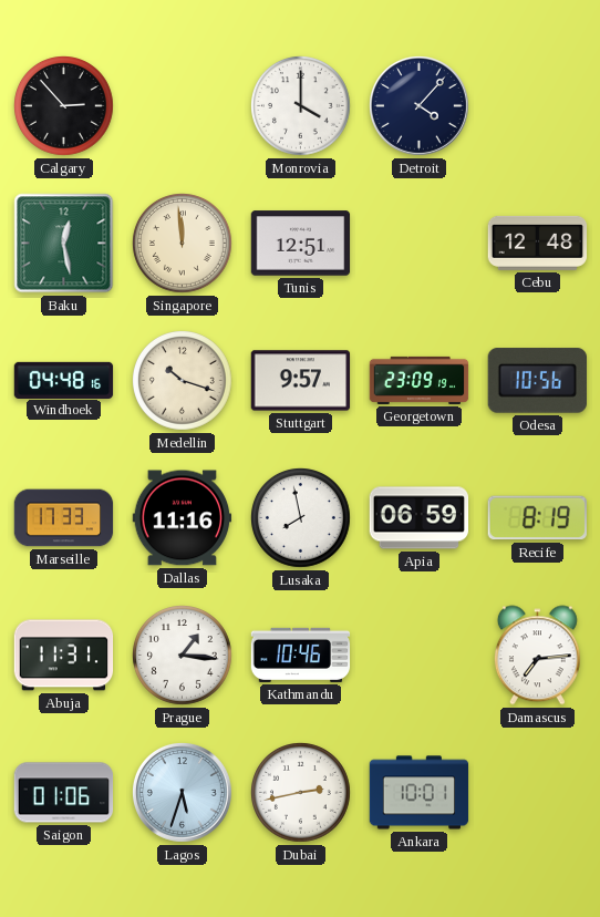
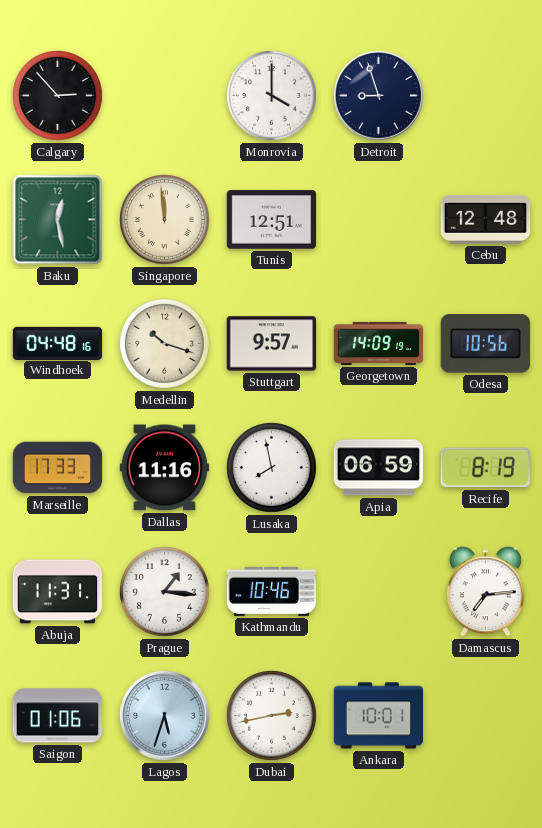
Detroit: 4:07 -> 8:57 (379, 96)
Georgetown: 23:09 -> 14:09 (379, 343)
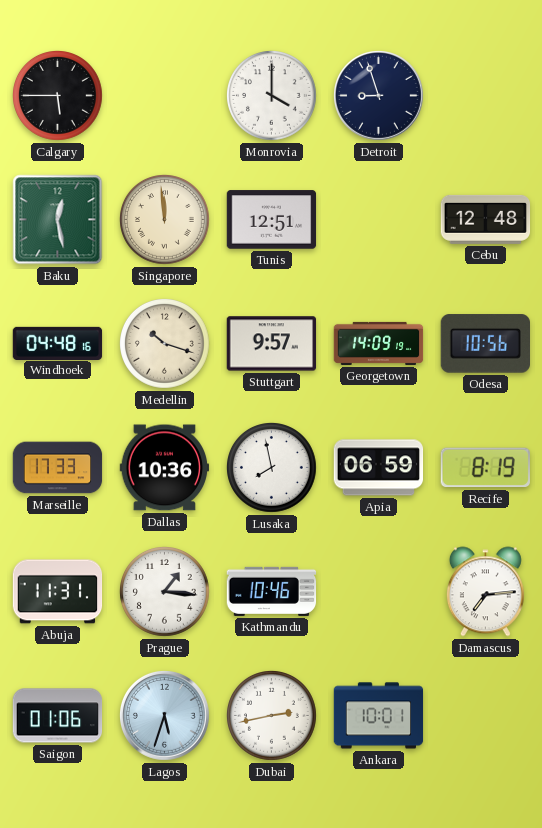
Calgary: 2:53 -> 5:45 (58, 96)
Dallas: 11:16 -> 10:36 (165, 468)
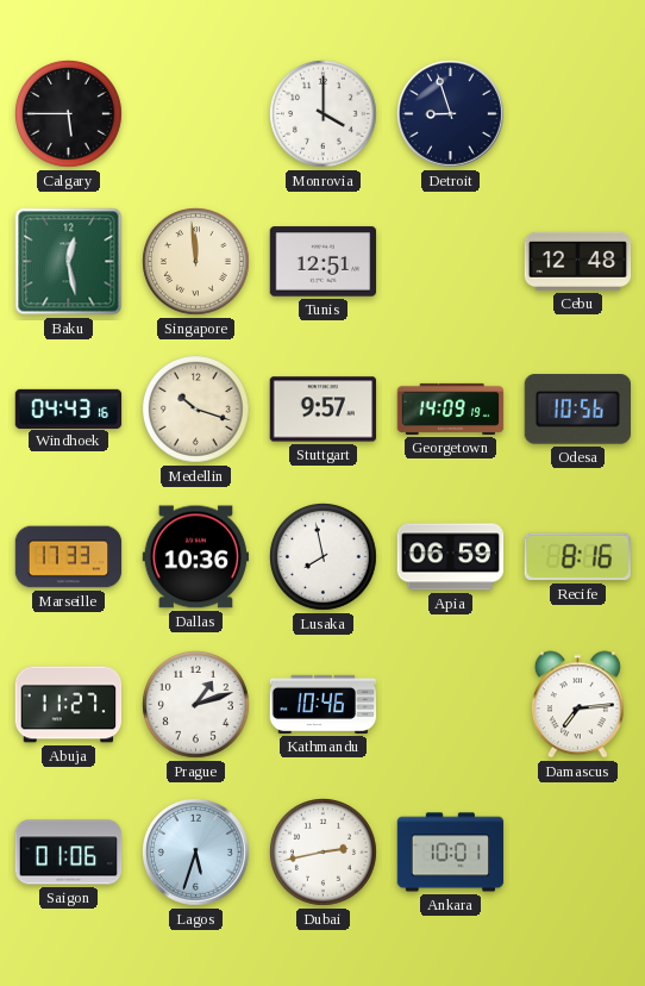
Windhoek: 04:48 -> 04:43 (69, 408)
Recife: 8:19 -> 8:16 (577, 557)
Abuja: 11:31 -> 11:27 (69, 705)
Prague: 1:16 -> 1:12 (196, 705)
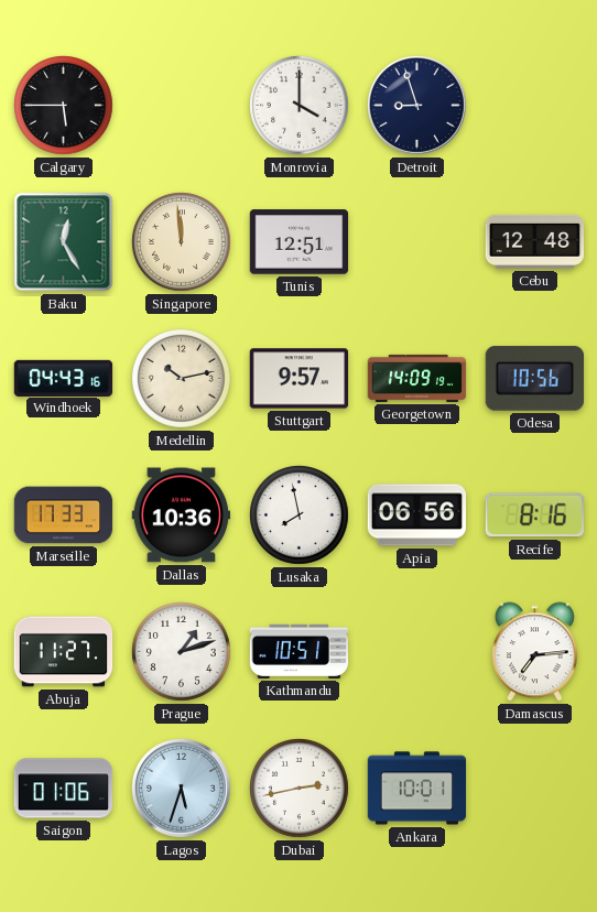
Baku: 12:28 -> 12:25 (64, 242)
Medellin: 10:18 -> 10:13 (182, 379)
Apia: 06:59 -> 06:56 (417, 515)
Kathmandu: 10:46 -> 10:51 (300, 651)
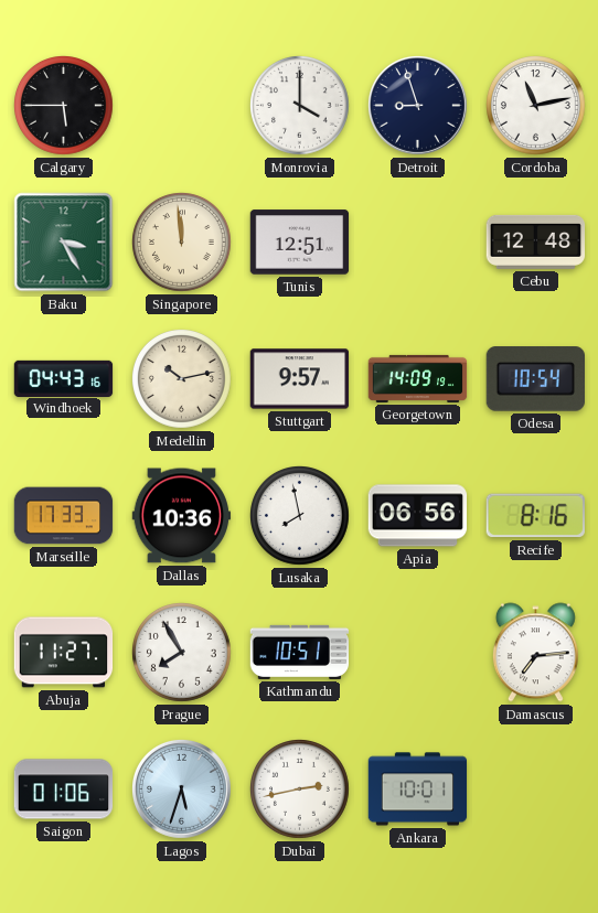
Cordoba: none -> 11:13 (536, 106)
Baku: 12:25 -> 3:25 (64, 243)
Odesa: 10:56 -> 10:54 (535, 379)
Prague: 1:12 -> 7:55 (182, 653)
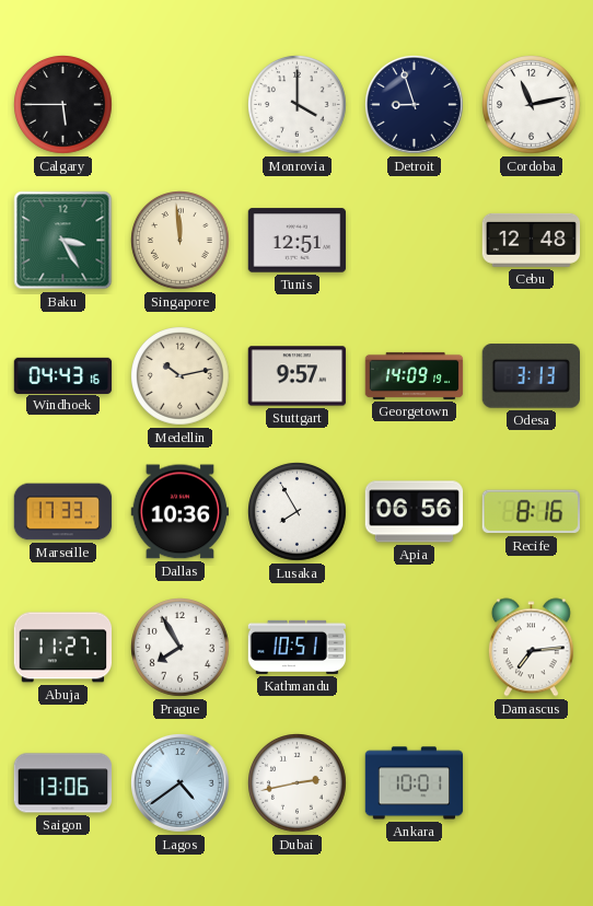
Odesa: 10:54 -> 3:13 (531, 376)
Lusaka: 7:58 -> 7:55 (298, 512)
Saigon: 01:06 -> 13:06 (63, 783)
Lagos: 5:33 -> 4:39 (181, 783)
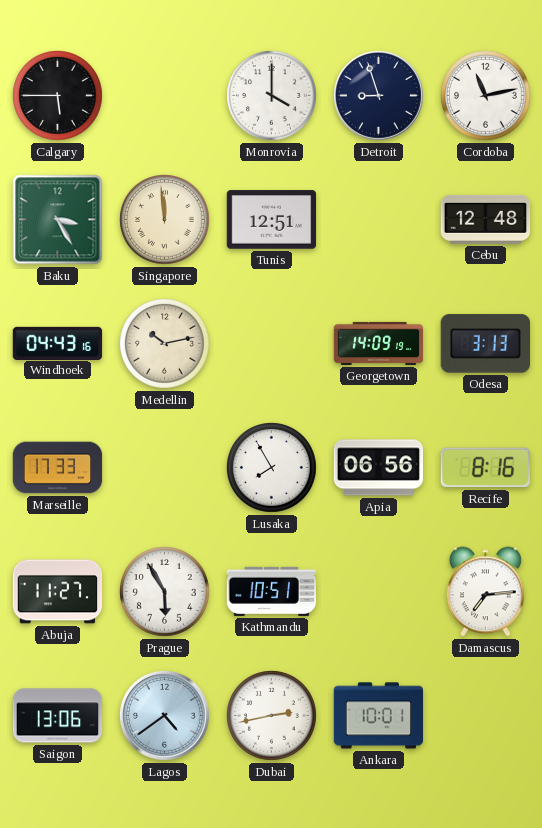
Stuttgart: 9:57 -> none (298, 376)
Dallas: 10:36 -> none (181, 512)
Prague: 7:55 -> 5:55 (165, 592)
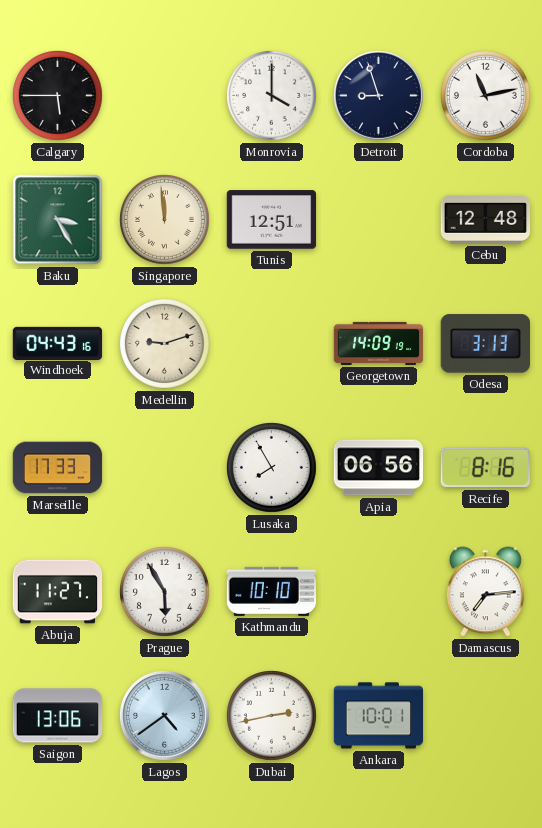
Medellin: 10:13 -> 9:12 (165, 344)
Kathmandu: 10:51 -> 10:10 (272, 591)
